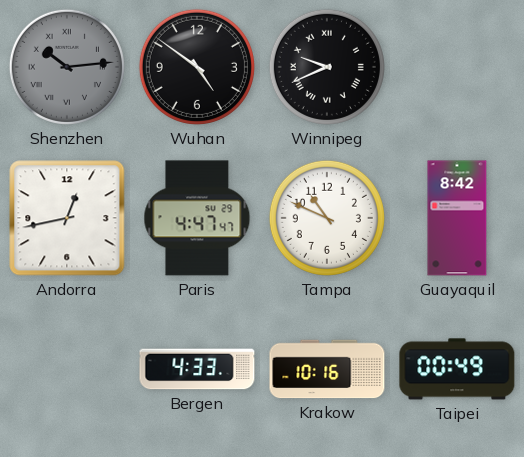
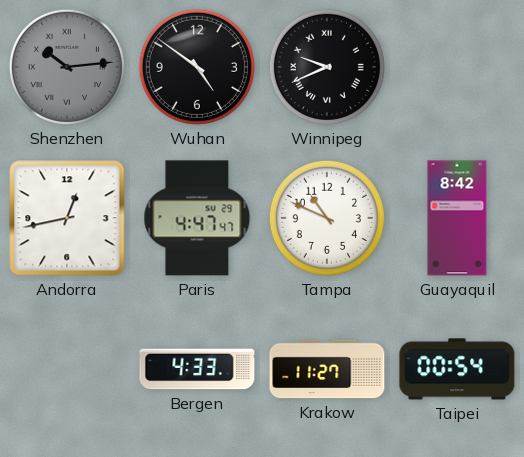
Krakow: 10:16 -> 11:27 (327, 369)
Taipei: 00:49 -> 00:54 (457, 369)
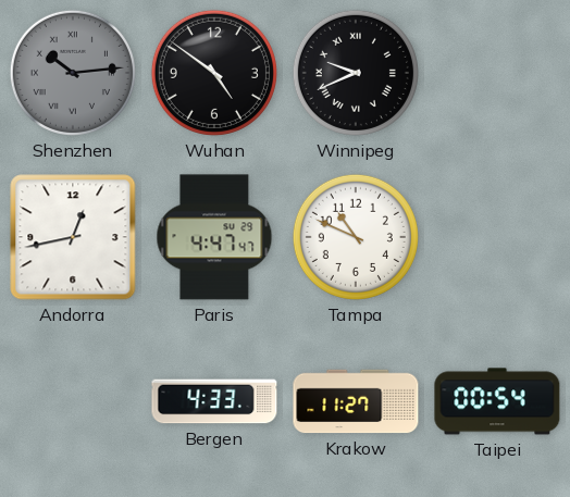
Guayaquil: 8:42 -> none (457, 218)
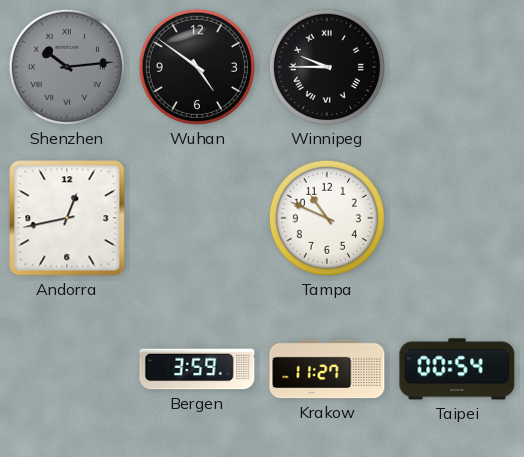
Winnipeg: 9:41 -> 9:45 (327, 67)
Paris: 4:47 -> none (214, 237)
Bergen: 4:33 -> 3:59 (197, 369)
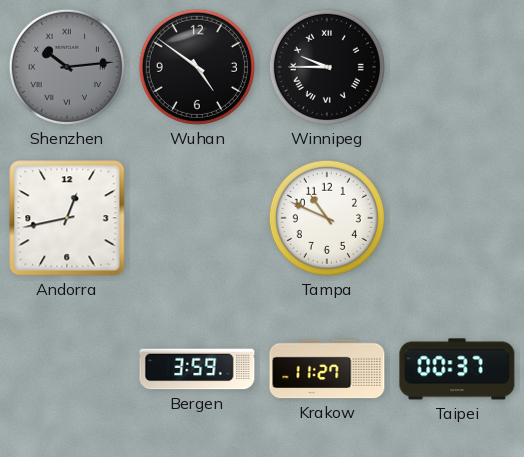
Taipei: 00:54 -> 00:37 (457, 369)
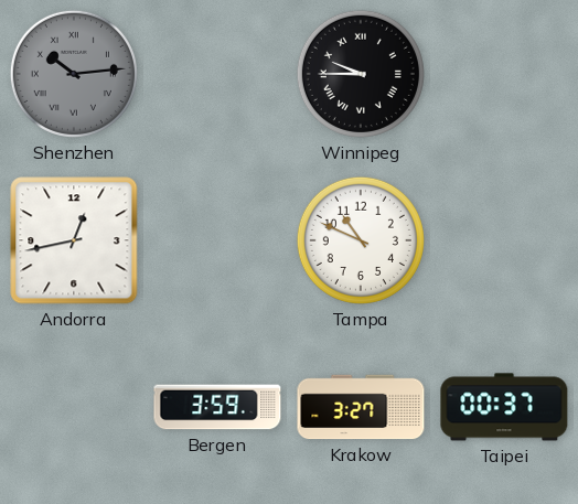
Wuhan: 4:51 -> none (197, 67)
Krakow: 11:27 -> 3:27 (361, 407)
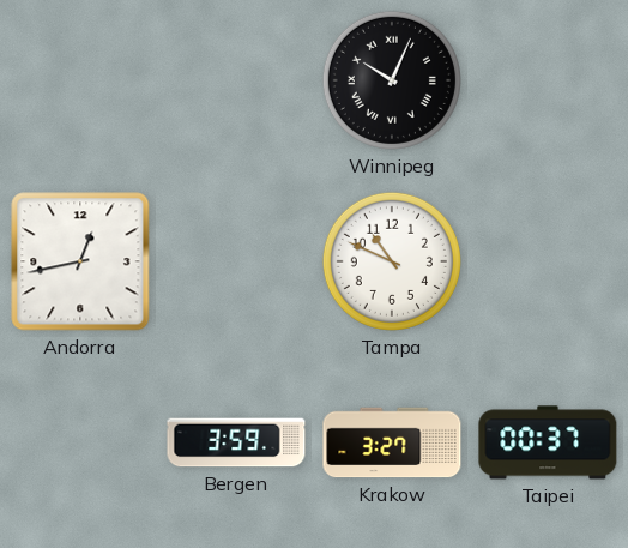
Shenzhen: 10:14 -> none (74, 74)
Winnipeg: 9:45 -> 10:04 (392, 80)
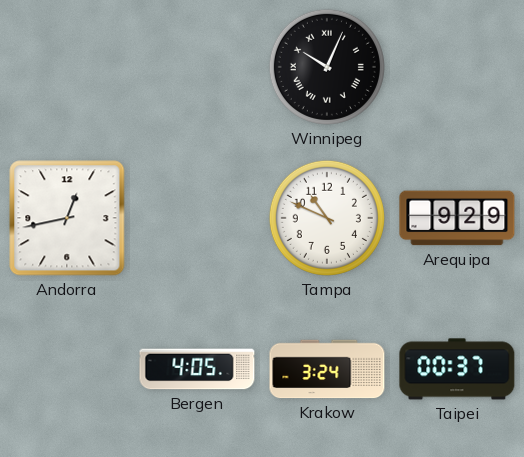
Arequipa: none -> 9:29 (457, 218)
Bergen: 3:59 -> 4:05 (197, 369)
Krakow: 3:27 -> 3:24 (327, 369)
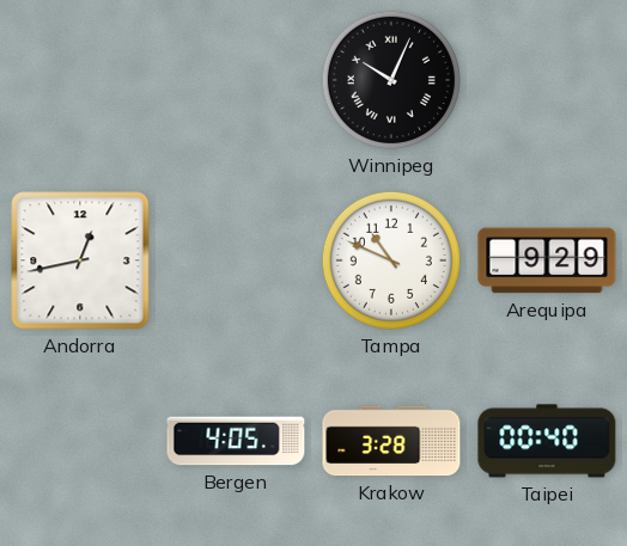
Krakow: 3:24 -> 3:28 (391, 441)
Taipei: 00:37 -> 00:40 (547, 441)
